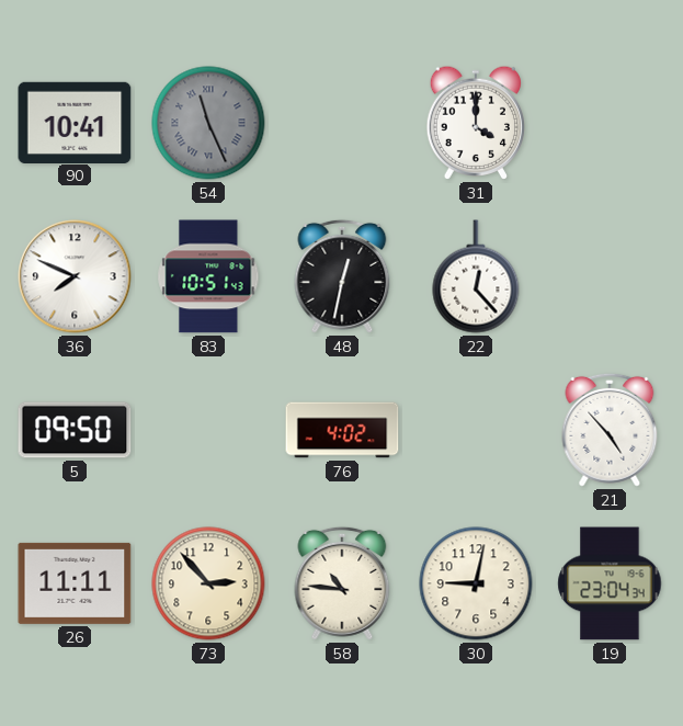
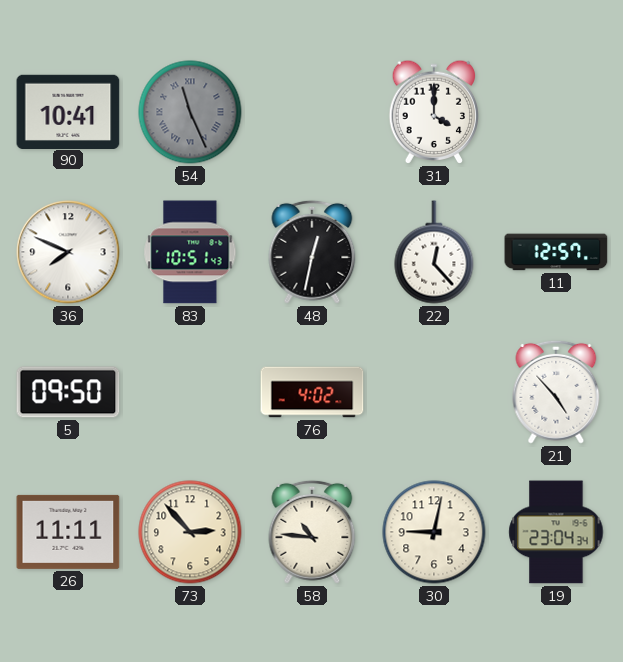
11: none -> 12:57 (556, 252)
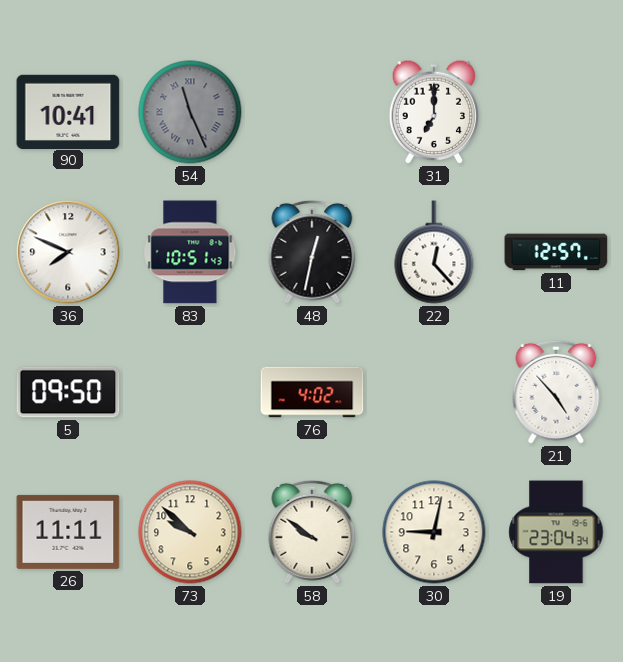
31: 4:00 -> 7:00 (434, 112)
73: 2:53 -> 9:52 (190, 532)
58: 10:46 -> 9:51 (312, 532)
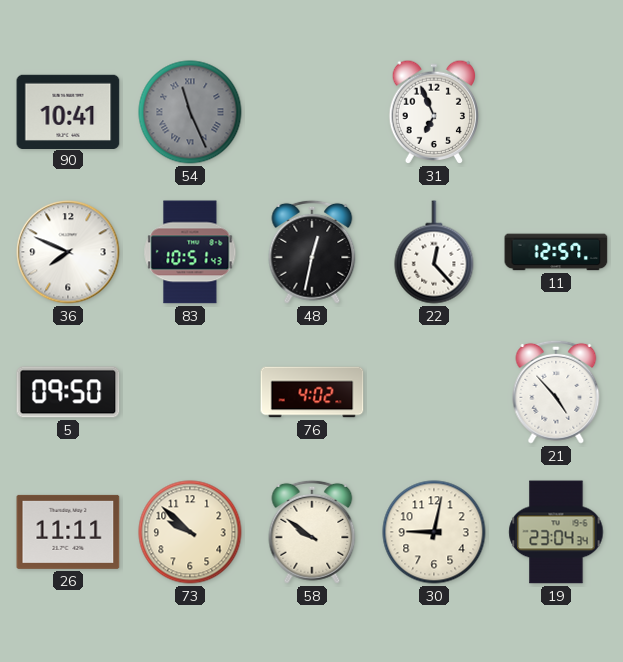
31: 7:00 -> 6:56 (434, 112)
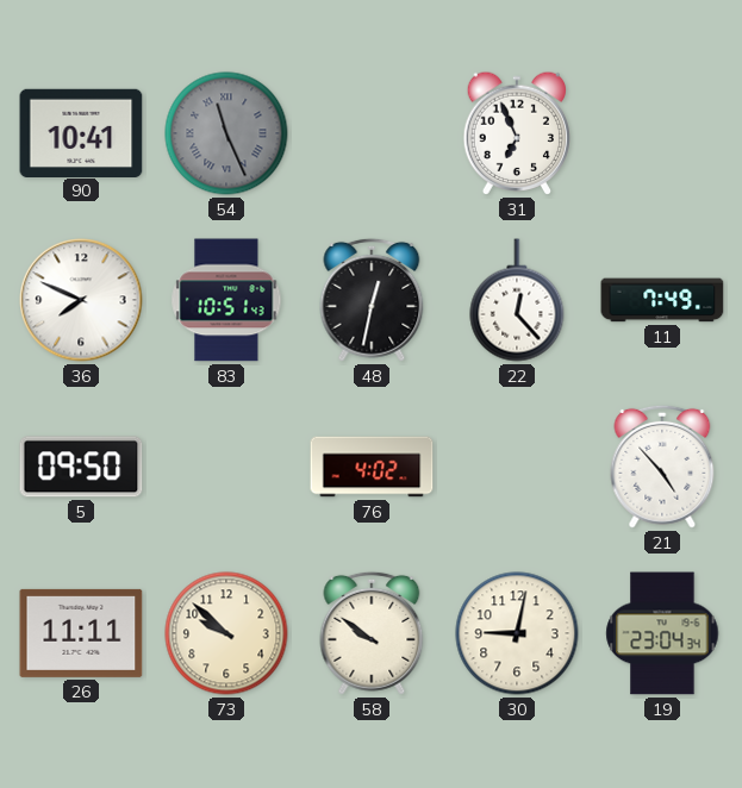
11: 12:57 -> 7:49 (662, 300)
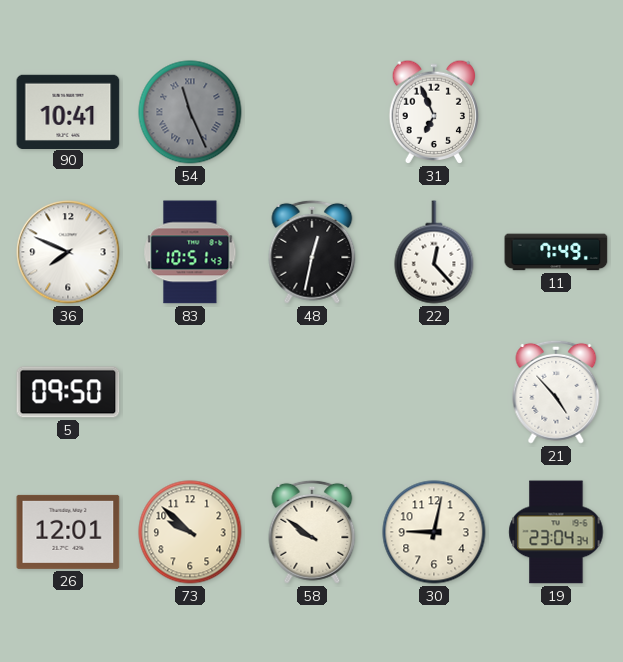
76: 4:02 -> none (372, 467)
26: 11:11 -> 12:01 (68, 532)
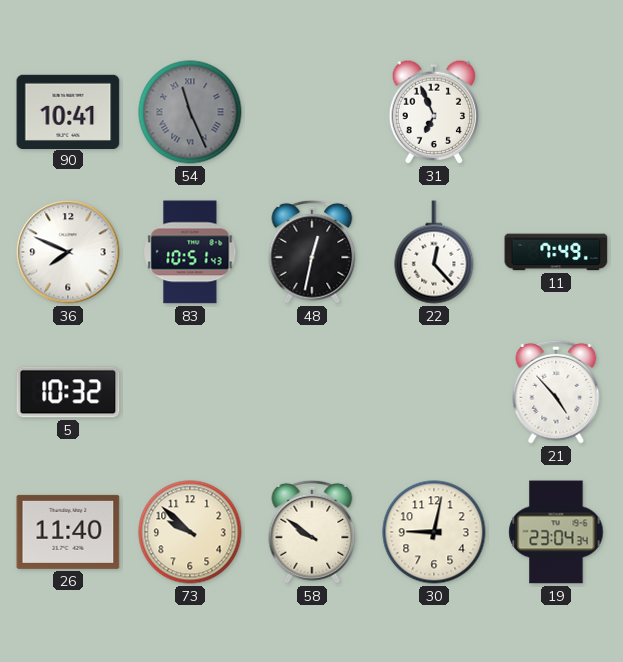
5: 09:50 -> 10:32 (68, 392)
26: 12:01 -> 11:40 (68, 532)
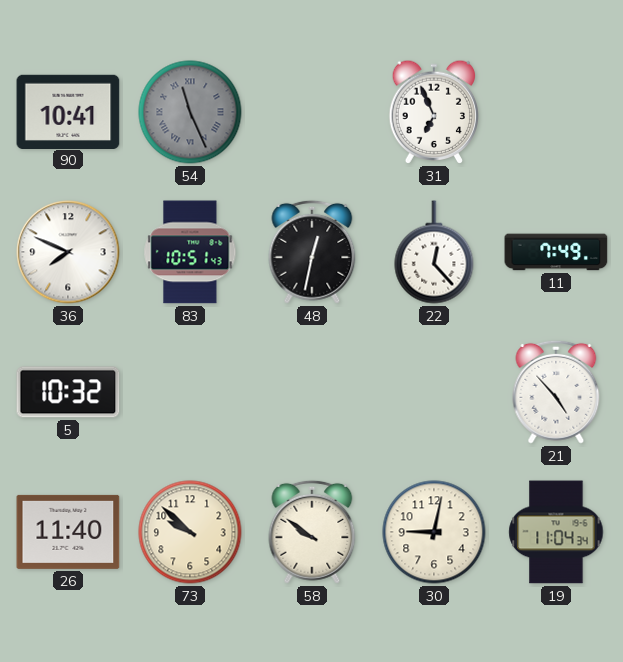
19: 23:04 -> 11:04 (556, 532)
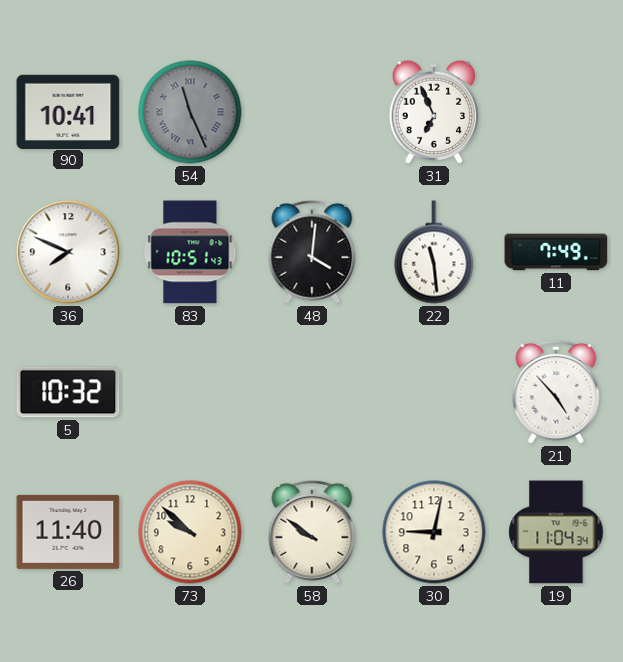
48: 12:32 -> 4:01 (312, 252)
22: 12:23 -> 11:29 (434, 252)
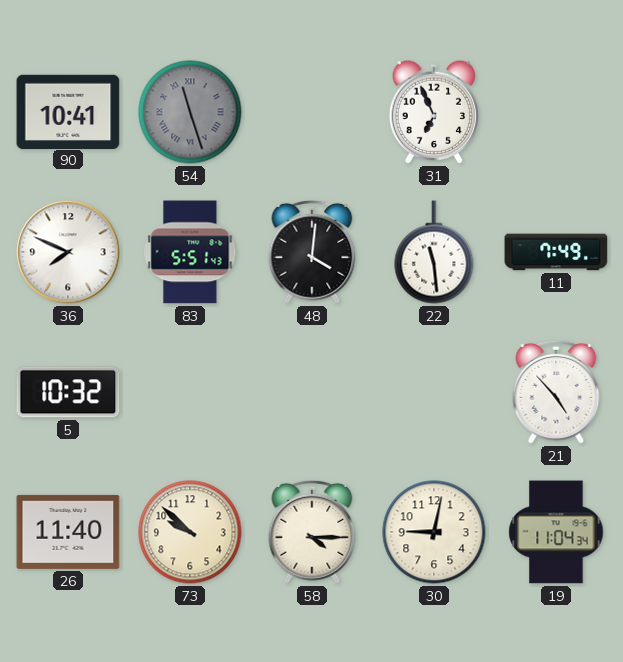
54: 11:26 -> 11:27 (190, 112)
83: 10:51 -> 5:51 (190, 252)
58: 9:51 -> 4:15 (312, 532)
